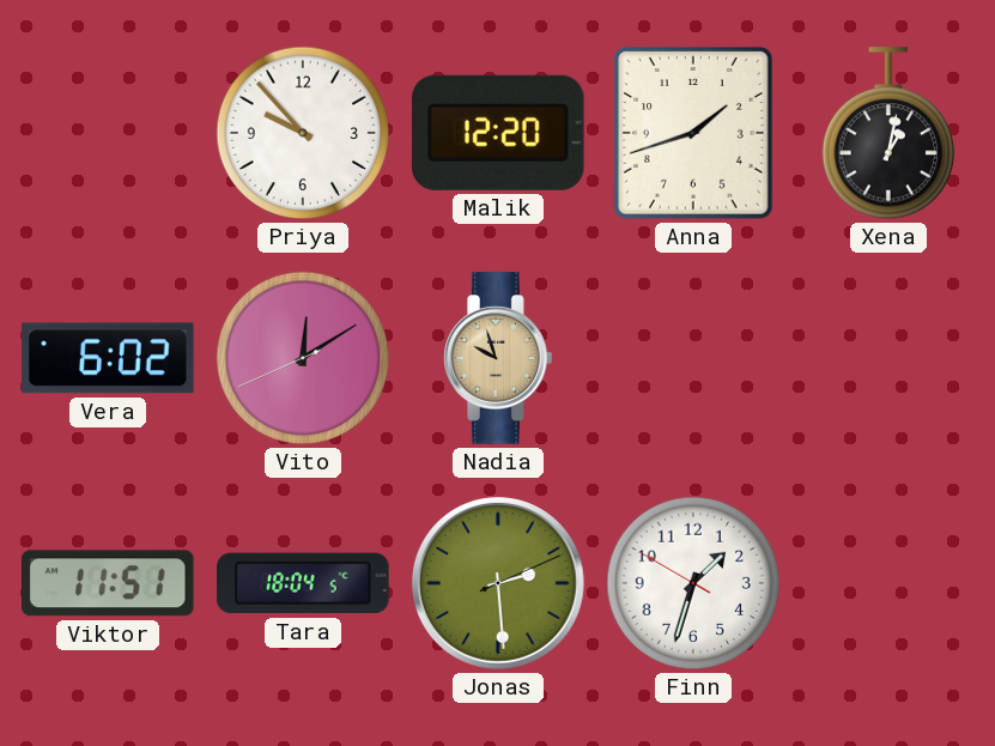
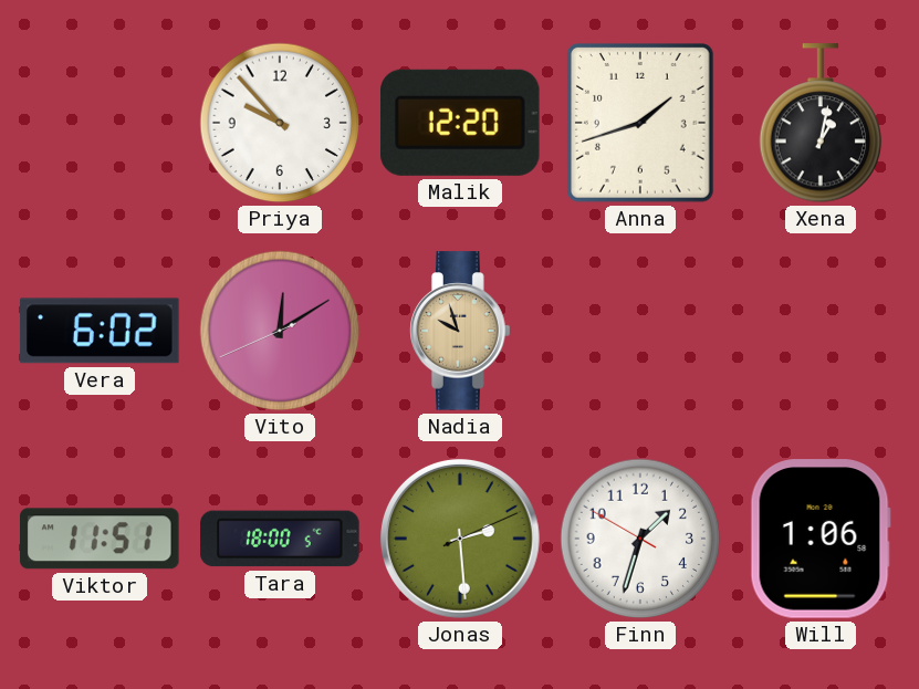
Tara: 18:04 -> 18:00 (280, 539)
Will: none -> 1:06 (821, 539)
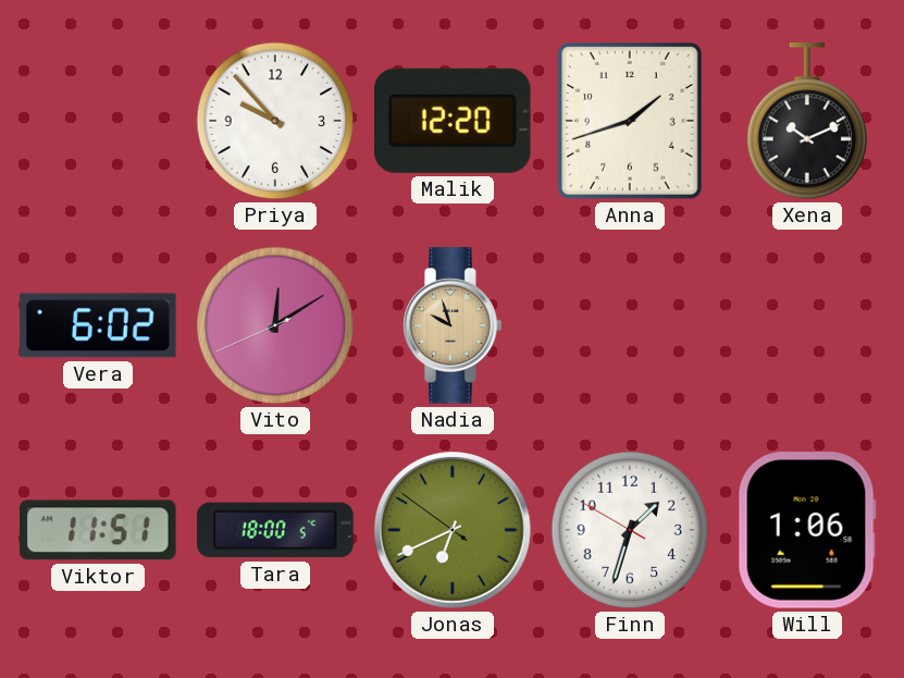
Xena: 1:02 -> 10:11 (807, 122)
Jonas: 2:29 -> 6:40 (453, 530)
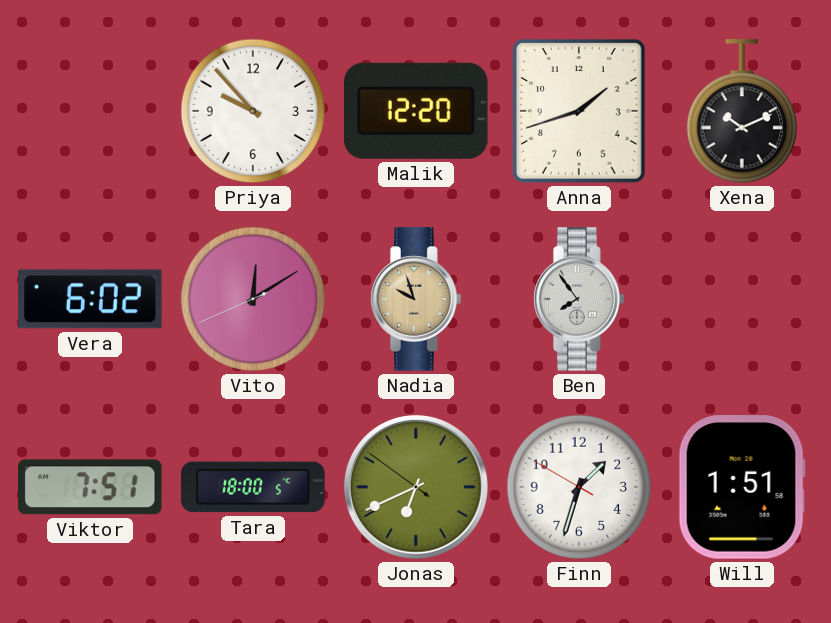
Ben: none -> 7:54 (579, 299)
Viktor: 11:51 -> 7:51 (91, 487)
Will: 1:06 -> 1:51 (742, 487)
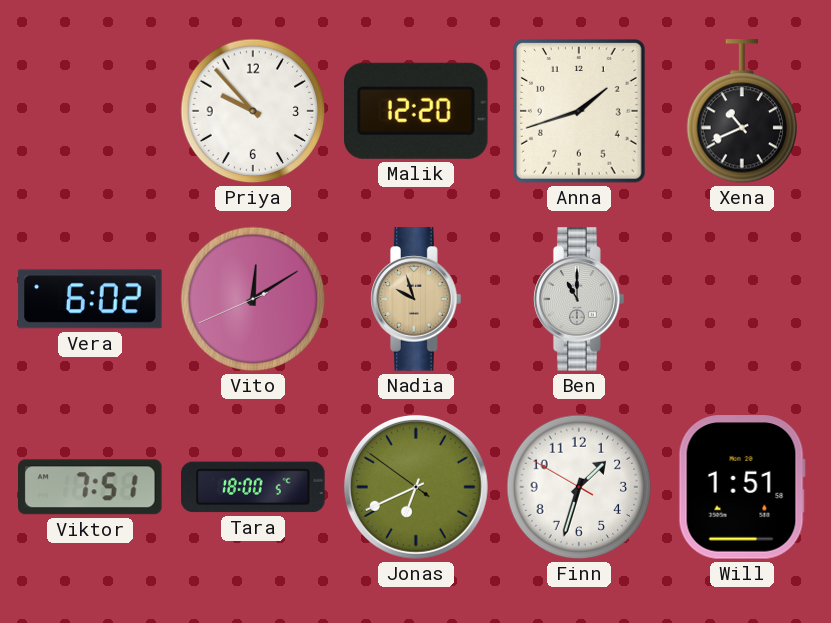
Xena: 10:11 -> 10:41 (742, 112)
Ben: 7:54 -> 11:00 (579, 299)
